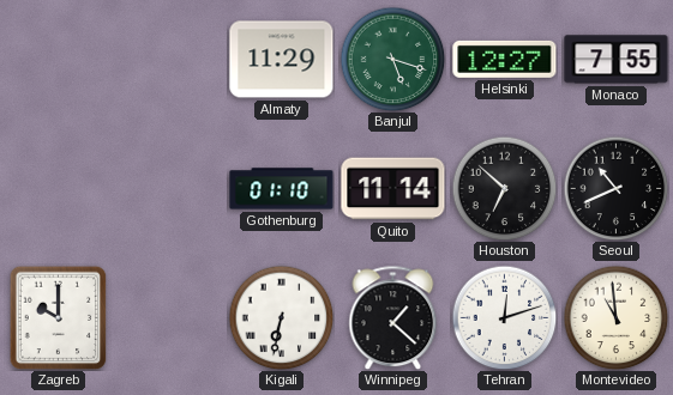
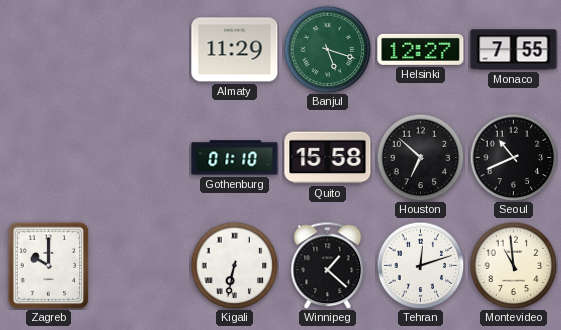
Quito: 11:14 -> 15:58 (328, 158)
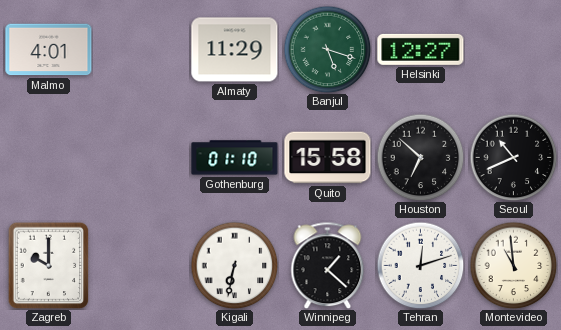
Malmo: none -> 4:01 (49, 50)
Monaco: 7:55 -> none (514, 50)
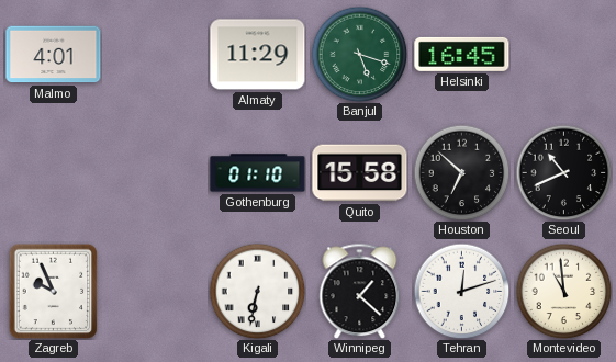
Helsinki: 12:27 -> 16:45 (462, 54)
Zagreb: 10:00 -> 9:56 (54, 291)
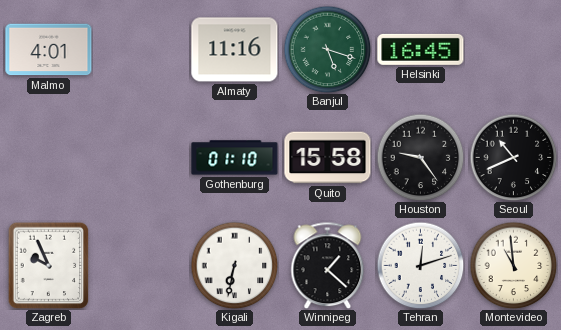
Almaty: 11:29 -> 11:16 (235, 50)
Houston: 6:52 -> 9:24 (420, 157)
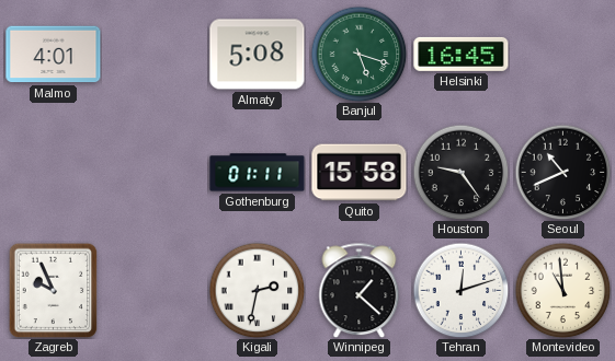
Almaty: 11:16 -> 5:08 (258, 55)
Gothenburg: 01:10 -> 01:11 (258, 173)
Kigali: 6:32 -> 2:32 (257, 290)
